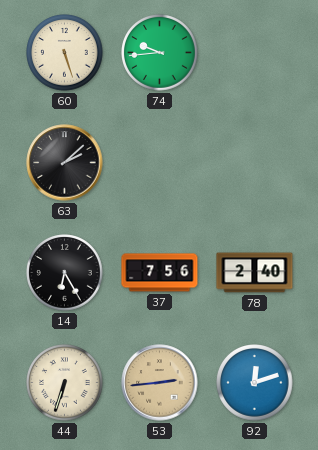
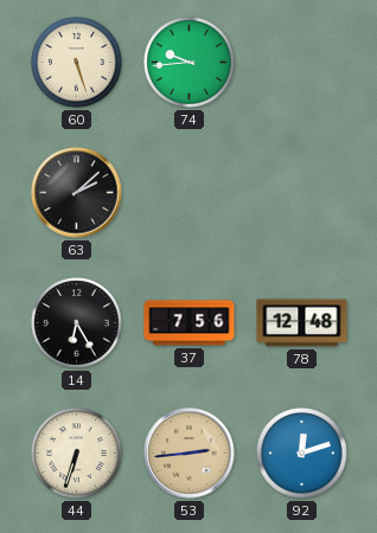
78: 2:40 -> 12:48 (302, 323)
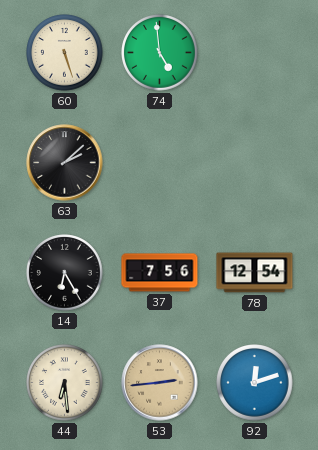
74: 9:44 -> 4:59 (160, 53)
78: 12:48 -> 12:54 (255, 273)
44: 6:33 -> 6:29 (65, 383)
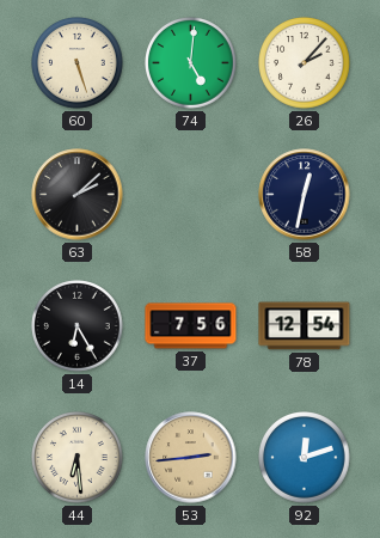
74: 4:59 -> 5:01 (191, 63)
26: none -> 2:07 (305, 63)
58: none -> 12:32 (305, 195)
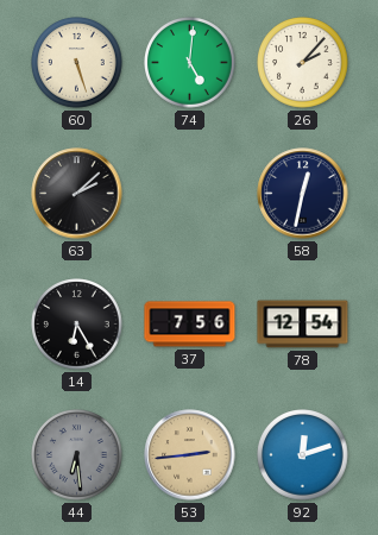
44 dial: cream -> grey (77, 455)
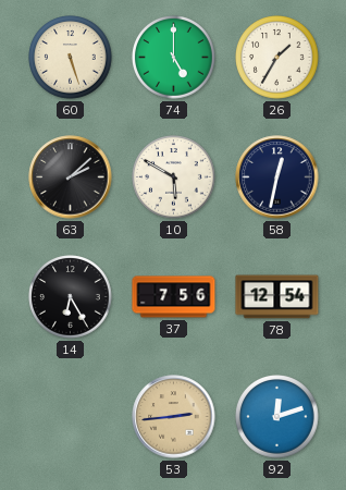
74: 5:01 -> 5:00 (174, 58)
26: 2:07 -> 1:35 (277, 58)
10: none -> 5:50 (174, 177)
44: 6:29 -> none (77, 455)
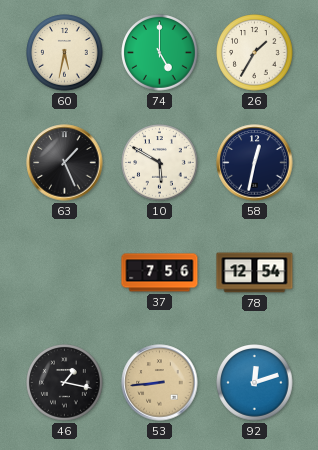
60: 5:27 -> 5:32 (65, 53)
63: 2:08 -> 1:26 (65, 163)
14: 6:25 -> none (71, 297)
46: none -> 1:17 (65, 383)
53: 2:44 -> 8:44 (160, 383)
